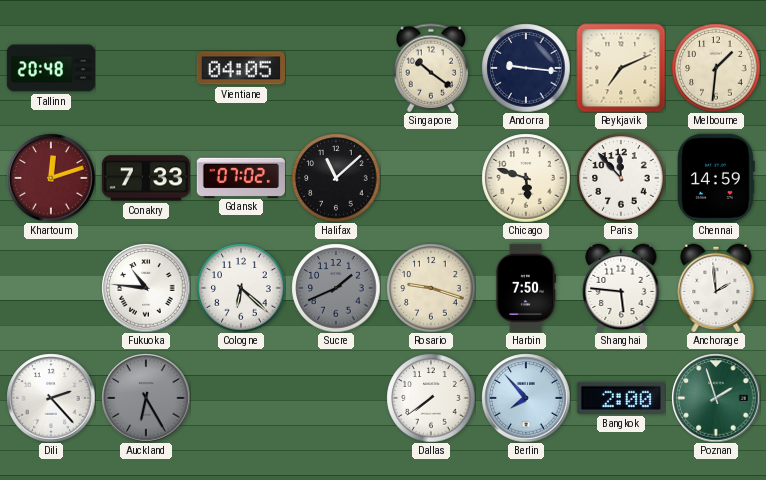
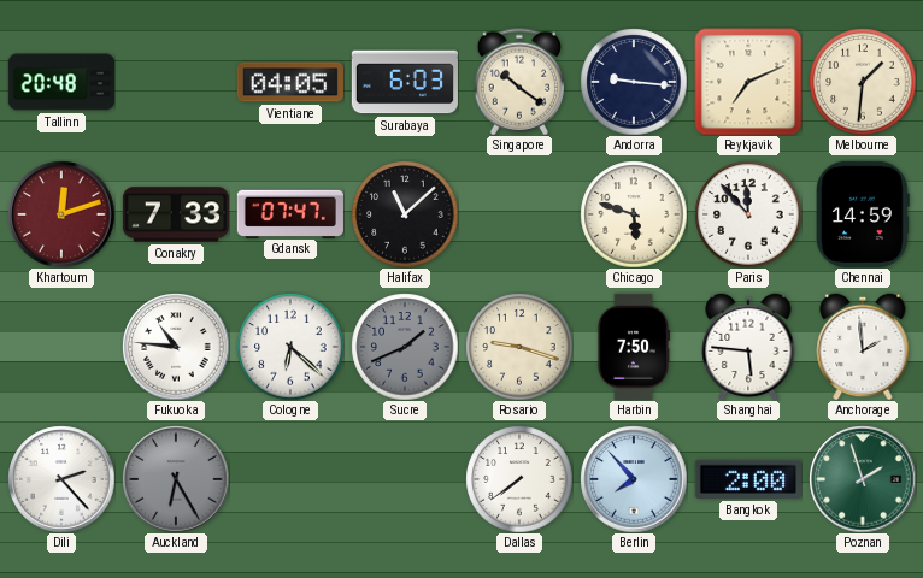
Surabaya: none -> 6:03 (405, 82)
Gdansk: 07:02 -> 07:47 (290, 213)
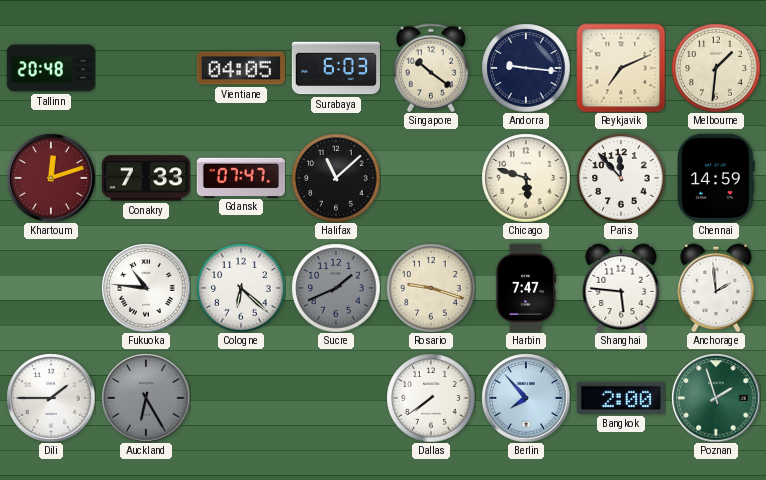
Harbin: 7:50 -> 7:47 (526, 288)
Dili: 2:23 -> 1:45 (51, 398)
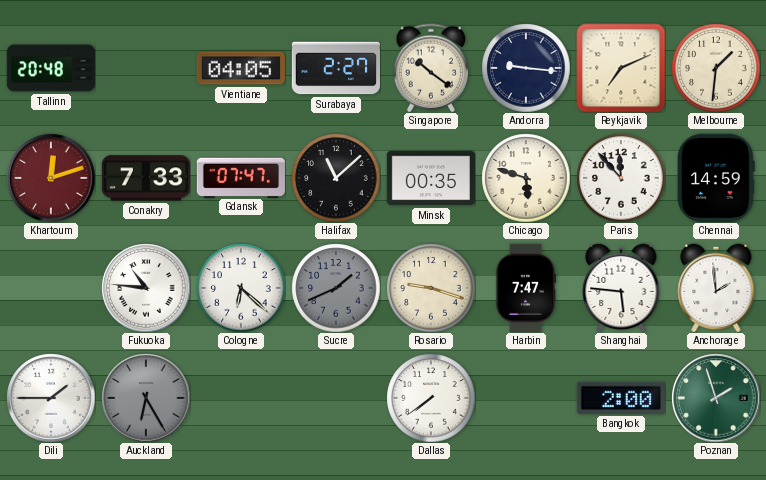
Surabaya: 6:03 -> 2:27 (336, 68)
Minsk: none -> 00:35 (431, 178)
Berlin: 7:53 -> none (526, 398)
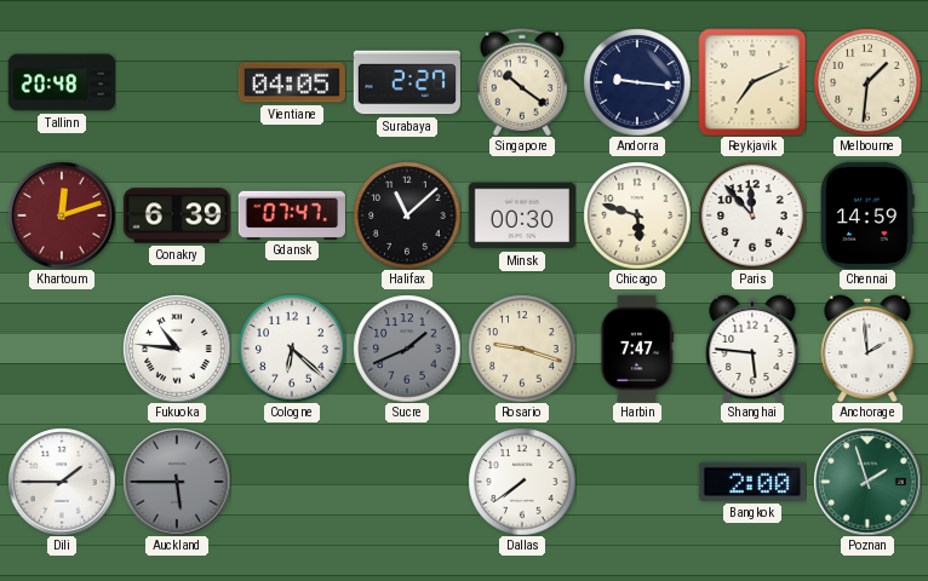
Conakry: 7:33 -> 6:39 (177, 215)
Minsk: 00:35 -> 00:30 (522, 215)
Auckland: 6:25 -> 5:45 (177, 482)
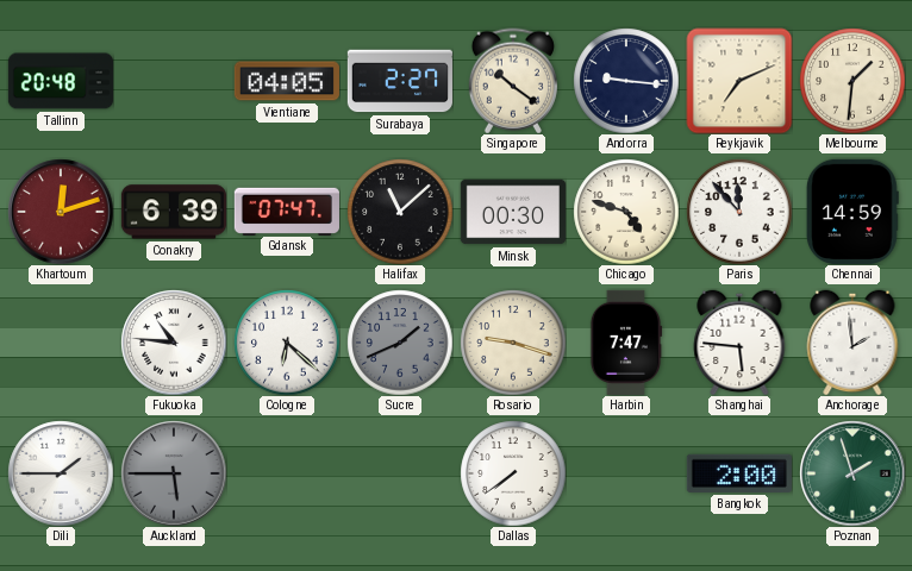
Chicago: 5:48 -> 4:48 (626, 212)
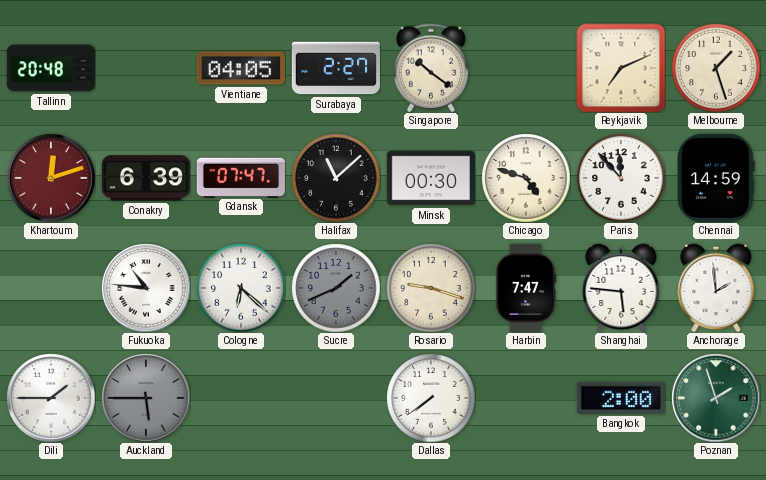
Andorra: 9:16 -> none (626, 81)
Melbourne: 1:31 -> 1:27 (716, 68)
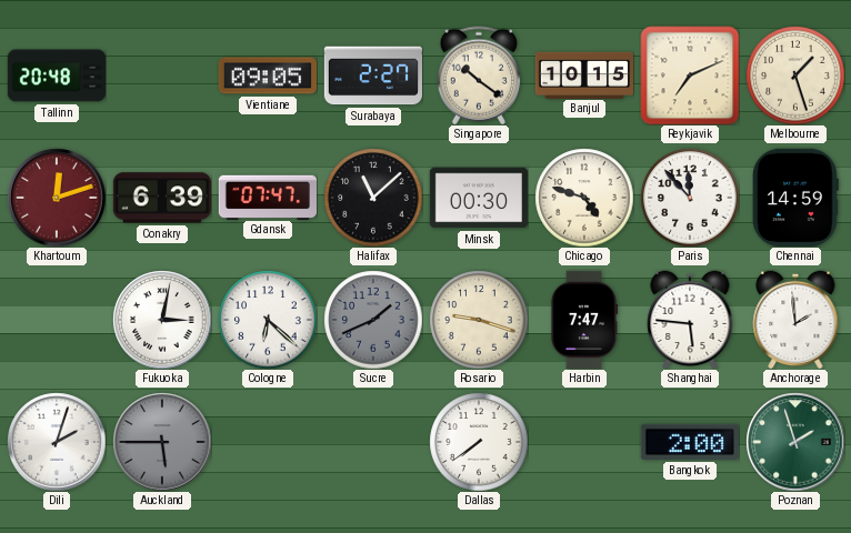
Vientiane: 04:05 -> 09:05 (268, 76)
Banjul: none -> 10:15 (583, 74)
Fukuoka: 10:46 -> 3:02 (162, 320)
Dili: 1:45 -> 2:03 (57, 442)
